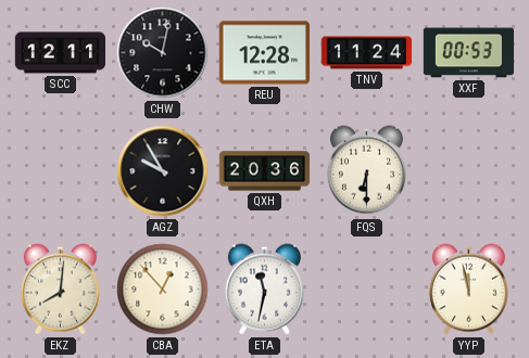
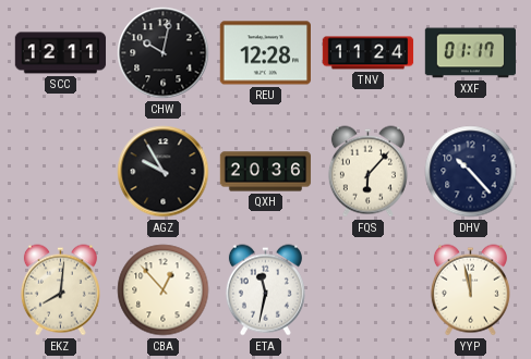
XXF: 00:53 -> 01:17 (471, 53)
FQS: 6:30 -> 6:07 (367, 172)
DHV: none -> 10:23 (471, 172)
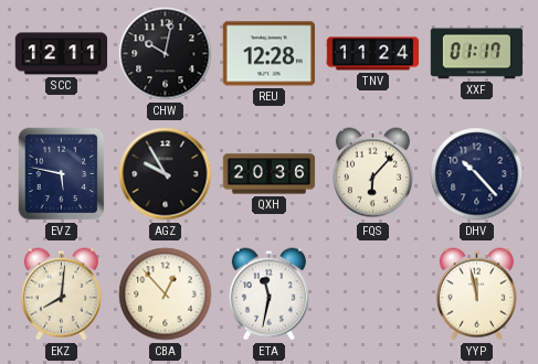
EVZ: none -> 5:47 (62, 174)
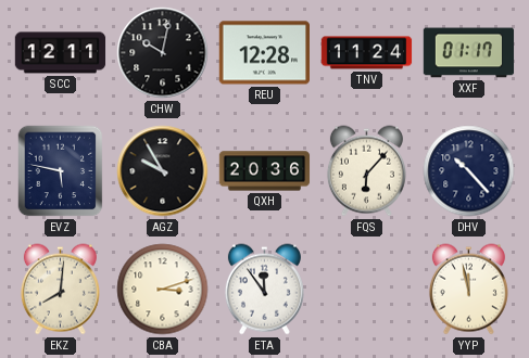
CBA: 12:53 -> 3:12 (163, 290)
ETA: 11:32 -> 11:54 (264, 290)
